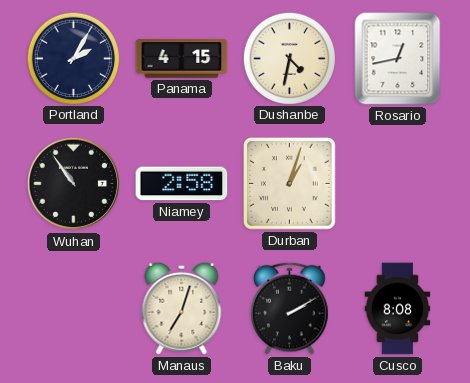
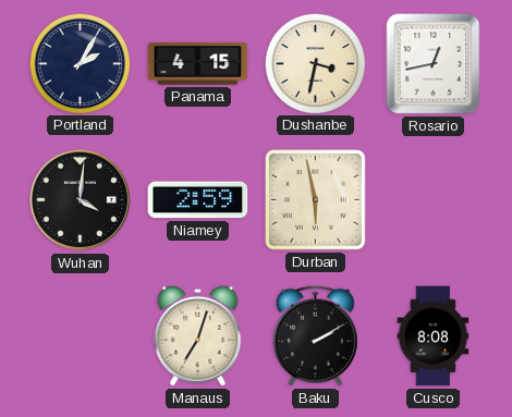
Dushanbe: 4:32 -> 3:32 (315, 63)
Wuhan: 10:54 -> 4:01 (81, 200)
Niamey: 2:58 -> 2:59 (198, 200)
Durban: 1:03 -> 5:58 (316, 200)
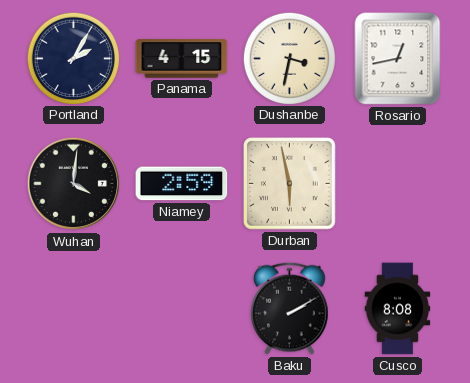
Manaus: 7:03 -> none (198, 335)
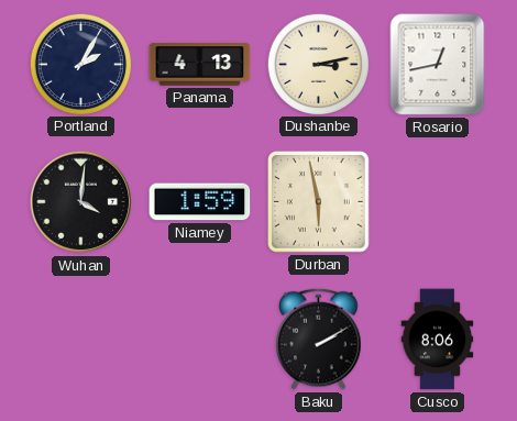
Panama: 4:15 -> 4:13 (200, 65)
Dushanbe: 3:32 -> 3:13 (318, 64)
Niamey: 2:59 -> 1:59 (200, 202)
Cusco: 8:08 -> 8:06 (438, 340)
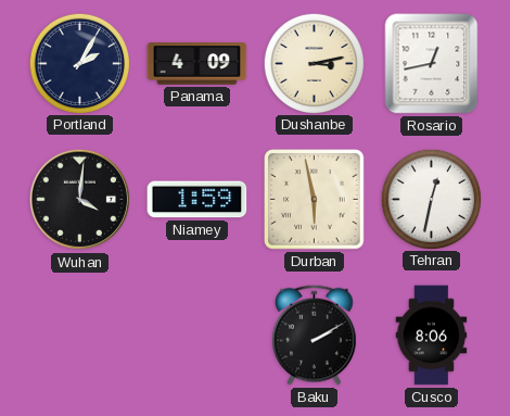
Panama: 4:13 -> 4:09 (197, 64)
Tehran: none -> 12:32 (431, 199)
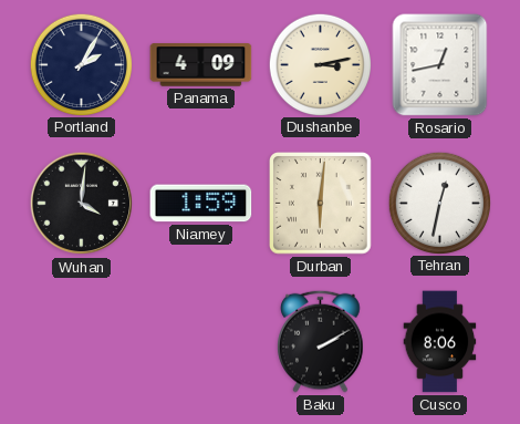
Durban: 5:58 -> 6:01 (321, 204)
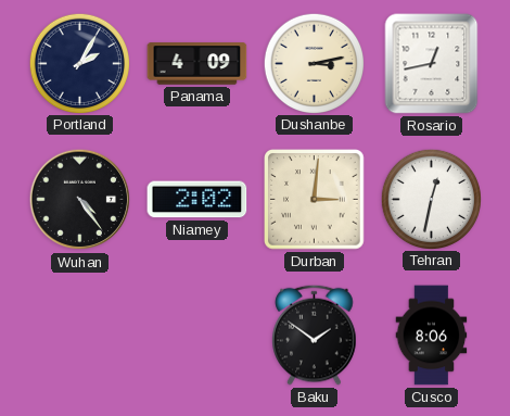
Wuhan: 4:01 -> 4:24 (80, 200)
Niamey: 1:59 -> 2:02 (197, 200)
Durban: 6:01 -> 3:01 (315, 200)
Baku: 2:10 -> 1:51 (315, 335)
